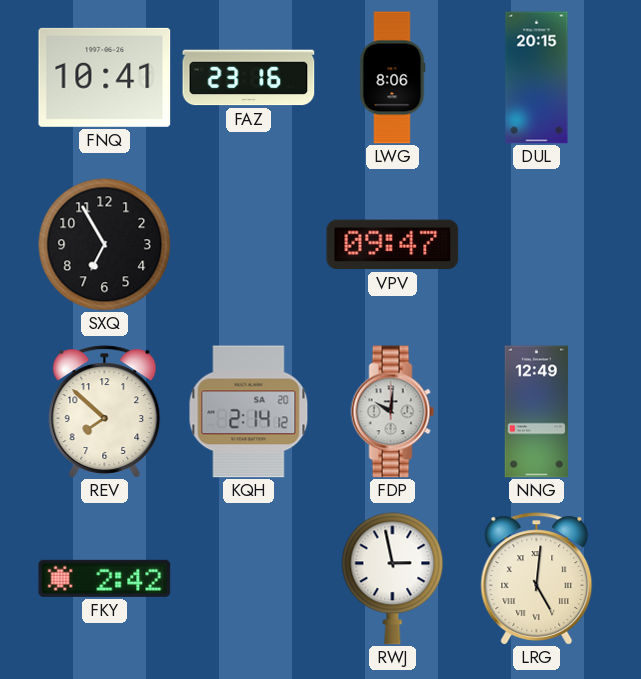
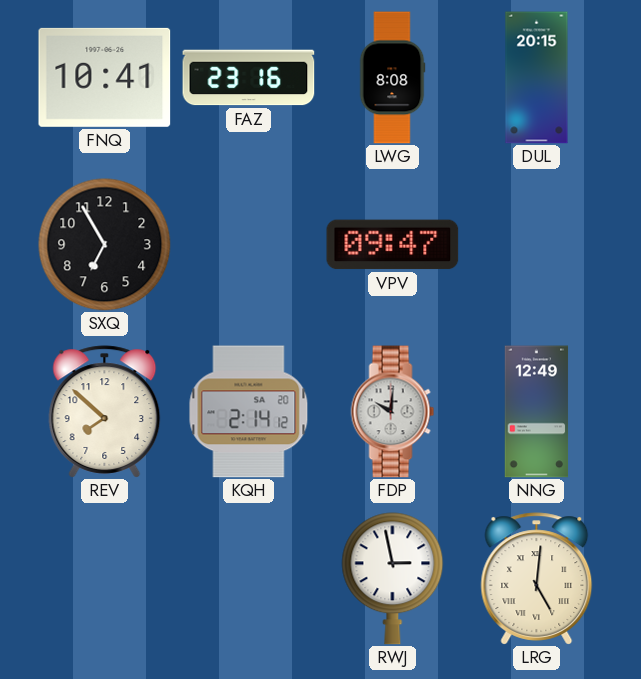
LWG: 8:06 -> 8:08 (392, 78)
FKY: 2:42 -> none (105, 578)
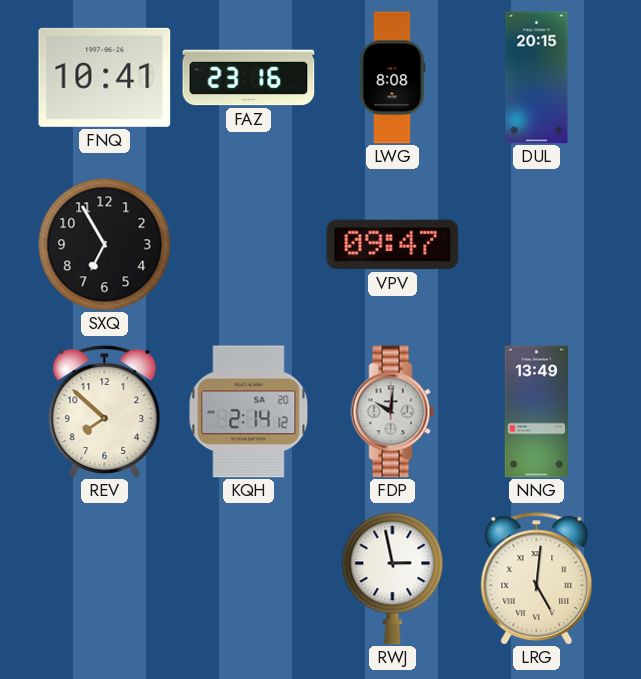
NNG: 12:49 -> 13:49 (537, 412)
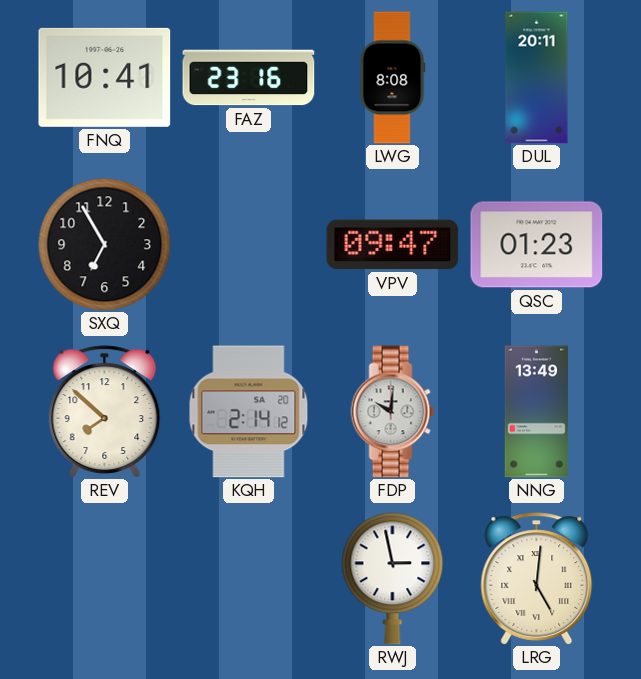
DUL: 20:15 -> 20:11 (537, 78)
QSC: none -> 01:23 (537, 245)
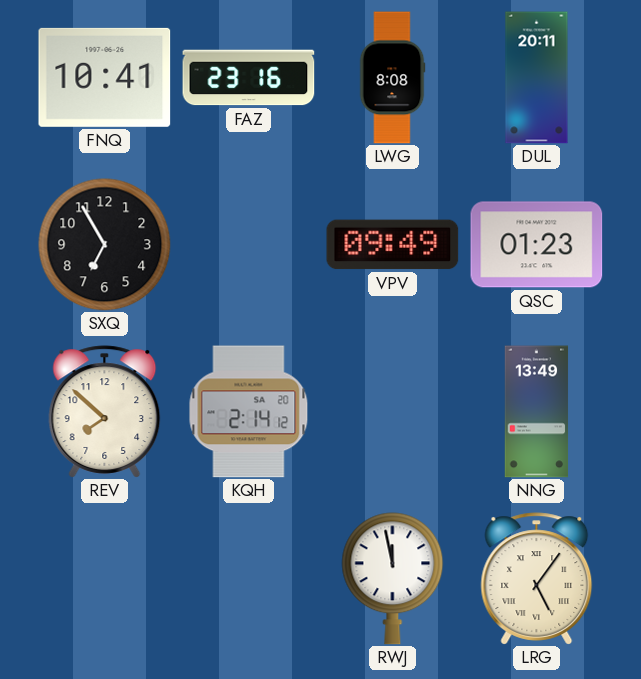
VPV: 09:47 -> 09:49 (393, 245)
FDP: 10:01 -> none (393, 412)
RWJ: 2:58 -> 11:58 (393, 579)
LRG: 5:01 -> 5:06 (537, 579)
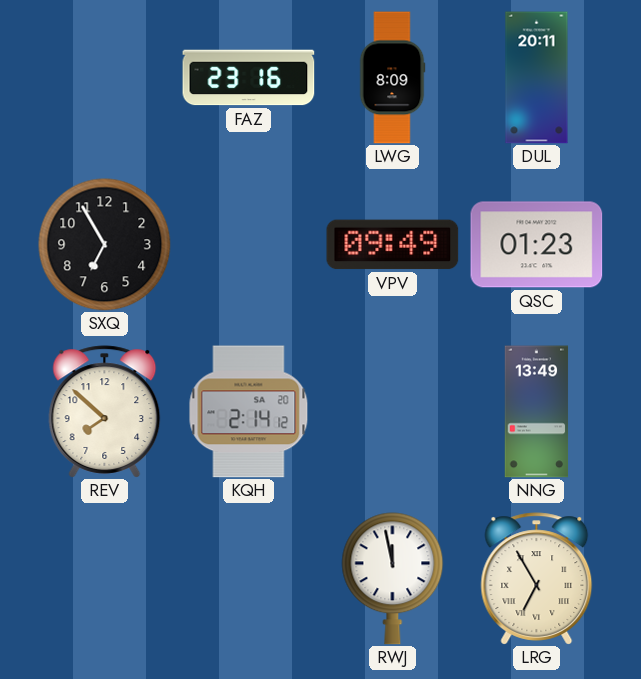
FNQ: 10:41 -> none (105, 77)
LWG: 8:08 -> 8:09 (392, 78)
LRG: 5:06 -> 6:55 (537, 579)
